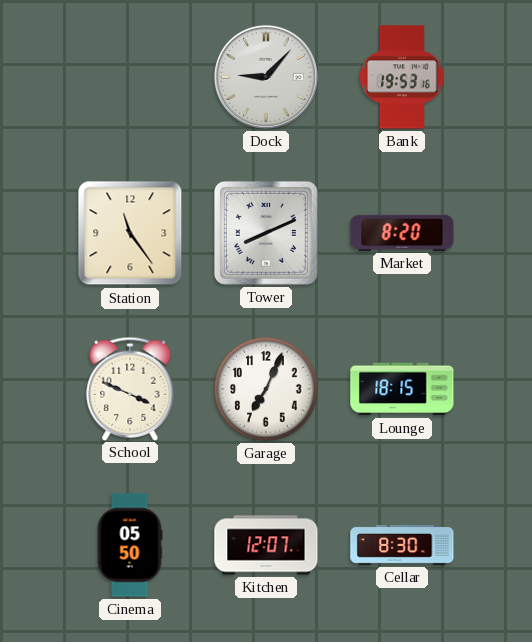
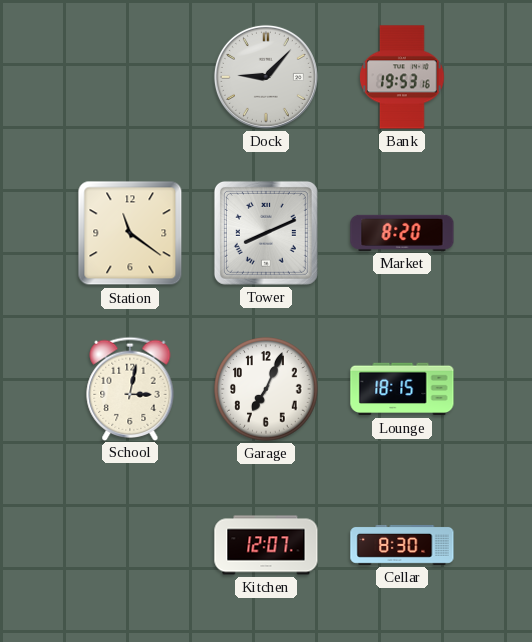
Station: 11:24 -> 11:21 (130, 233)
School: 3:49 -> 3:02 (130, 388)
Cinema: 05:50 -> none (130, 545)
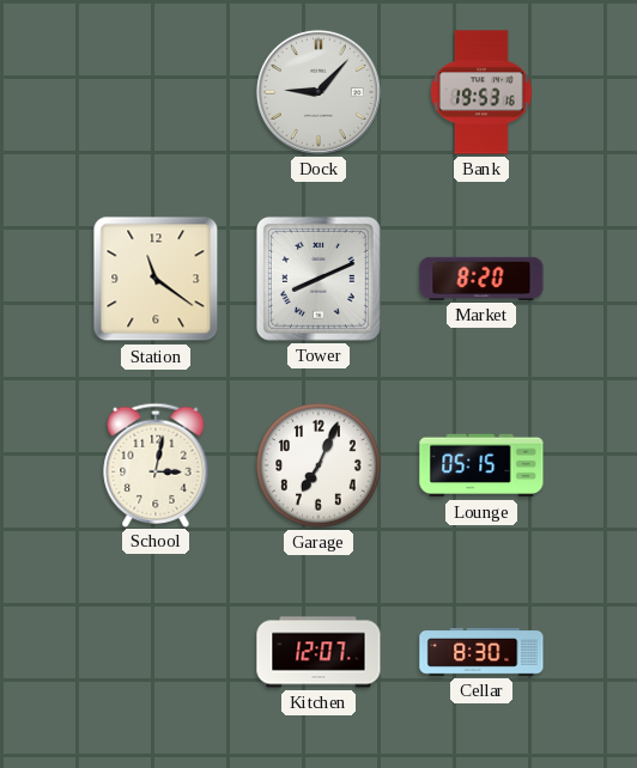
Lounge: 18:15 -> 05:15 (481, 465)
